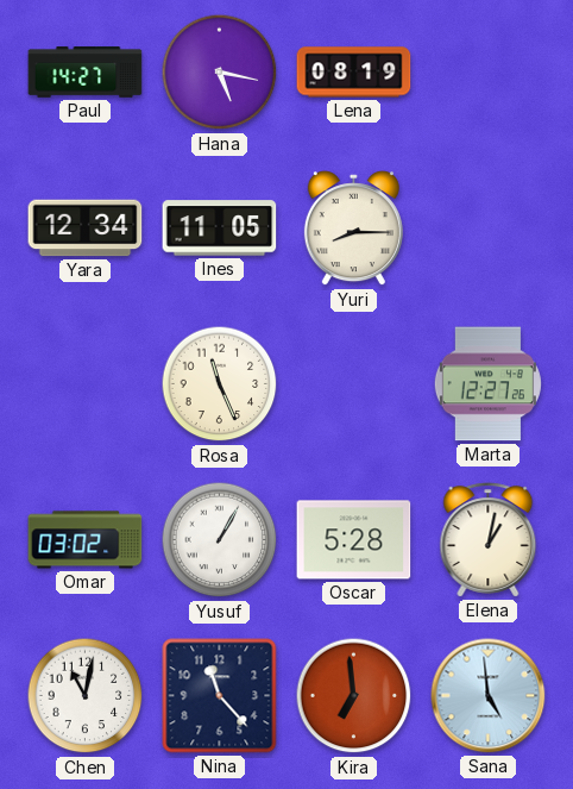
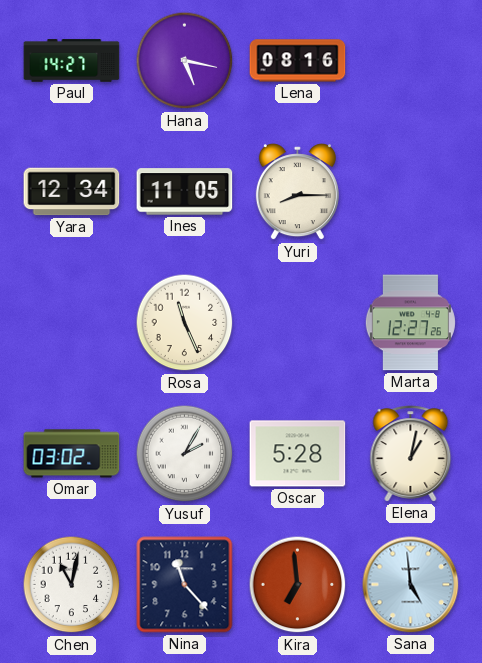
Lena: 08:19 -> 08:16 (298, 61)
Yusuf: 1:05 -> 2:05 (185, 454)
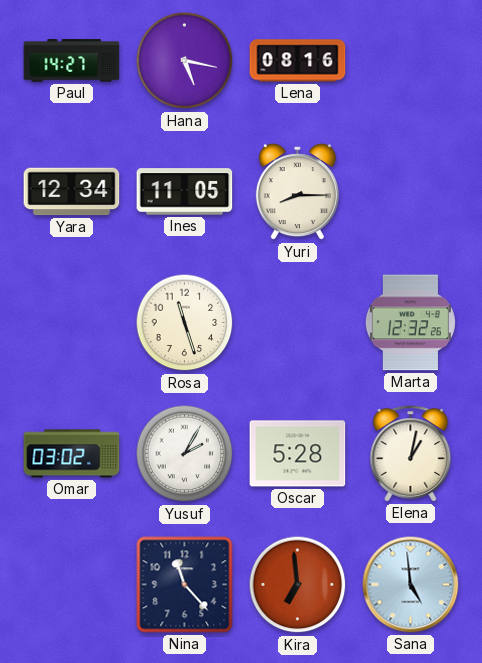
Rosa: 11:26 -> 11:27 (185, 323)
Marta: 12:27 -> 12:32 (410, 323)
Chen: 11:02 -> none (72, 585)
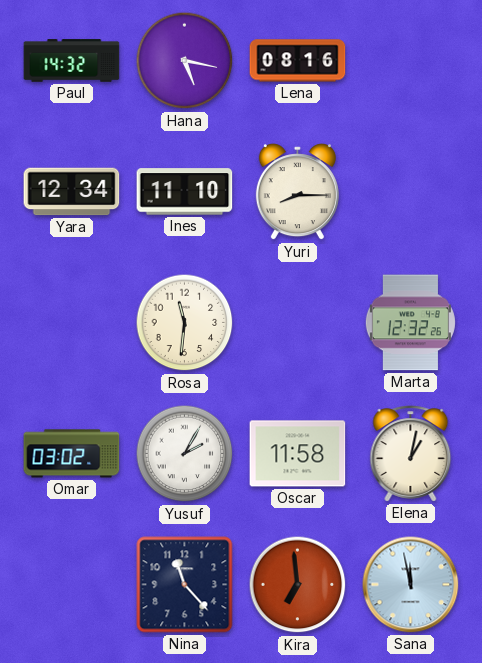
Paul: 14:27 -> 14:32 (72, 61)
Ines: 11:05 -> 11:10 (185, 192)
Rosa: 11:27 -> 11:31 (185, 323)
Oscar: 5:28 -> 11:58 (298, 454)
Sana: 4:59 -> 11:58 (411, 585)
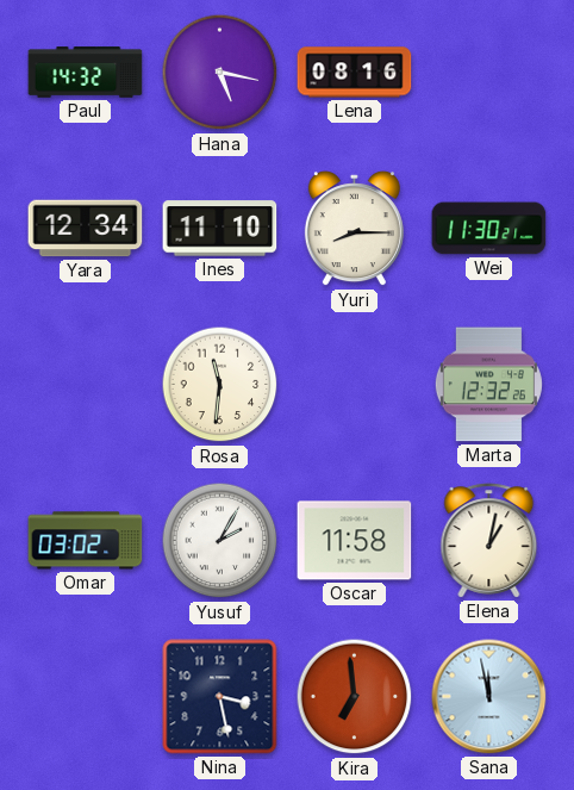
Wei: none -> 11:30 (489, 229)
Nina: 11:23 -> 3:28 (220, 697)
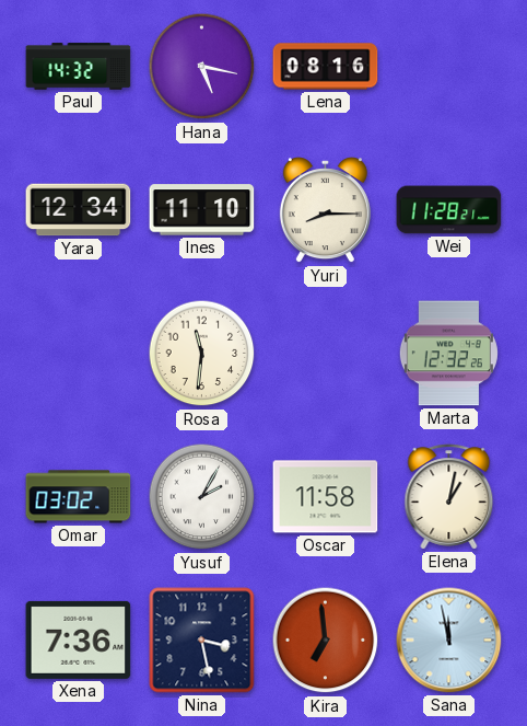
Wei: 11:30 -> 11:28 (449, 210)
Xena: none -> 7:36 (79, 639)
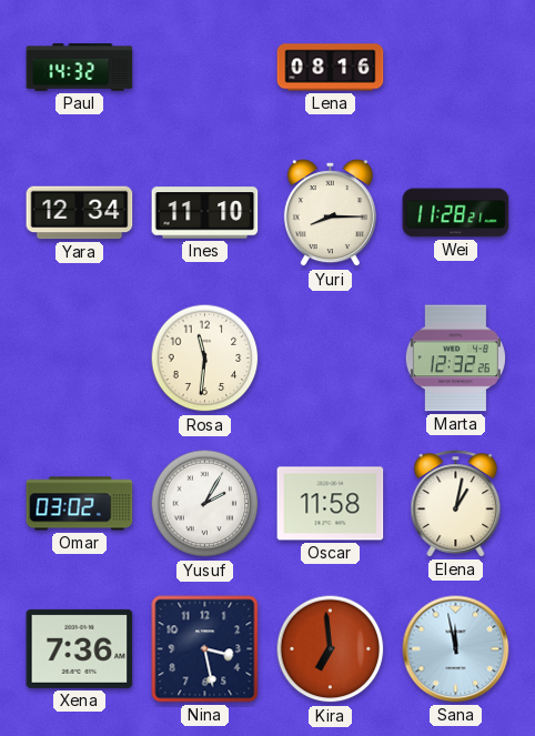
Hana: 5:17 -> none (202, 67)
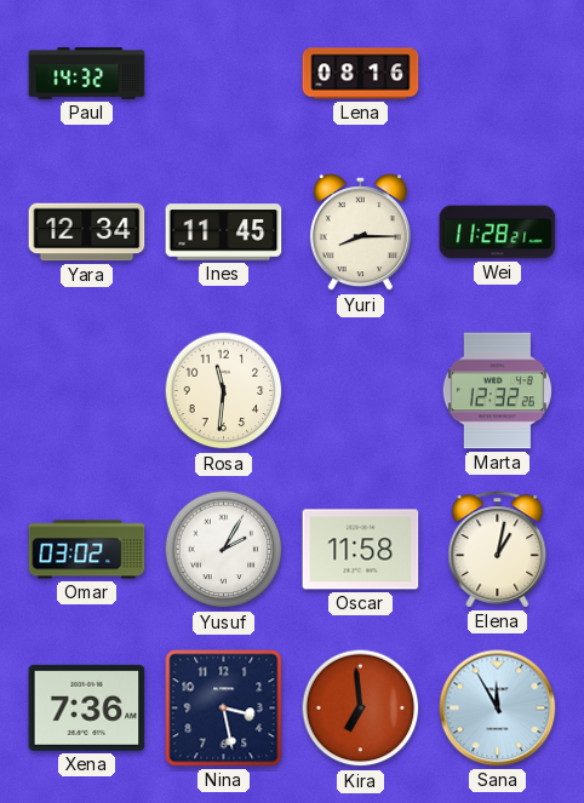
Ines: 11:10 -> 11:45 (224, 233)
Sana: 11:58 -> 11:55 (498, 709)
